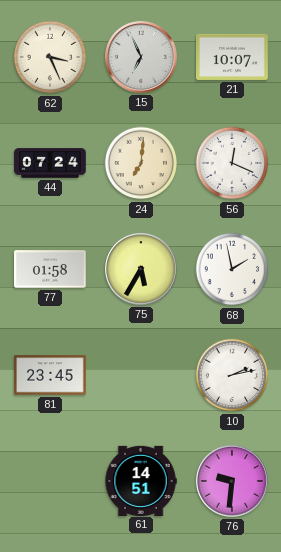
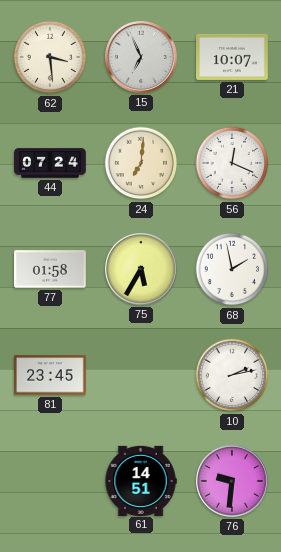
62: 3:26 -> 3:29 (50, 57)
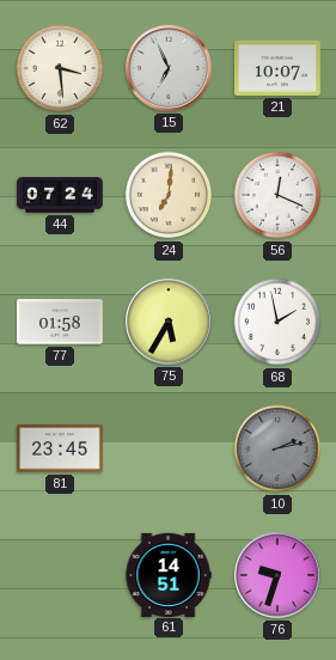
10 dial: white -> grey (277, 448)
76: 9:31 -> 9:33 (279, 576)
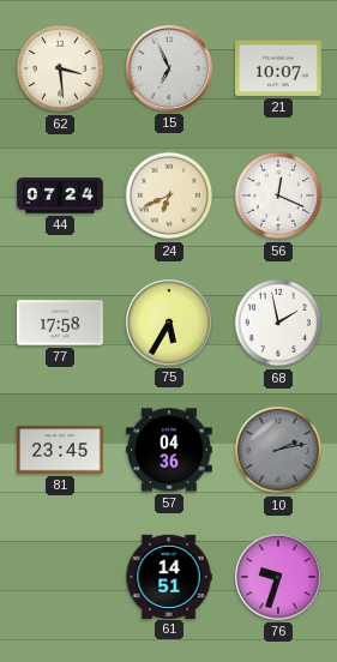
24: 7:01 -> 6:41 (169, 195)
77: 01:58 -> 17:58 (60, 323)
57: none -> 04:36 (169, 450)
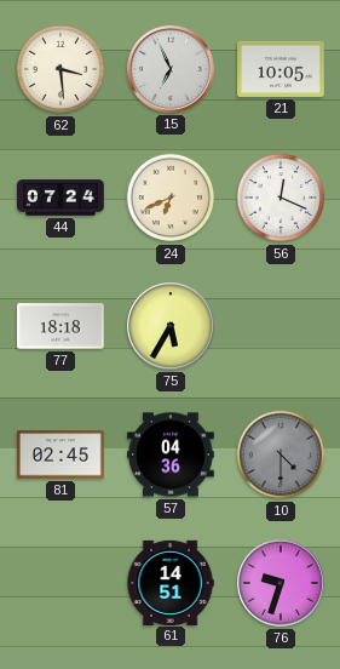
21: 10:07 -> 10:05 (281, 69)
77: 17:58 -> 18:18 (60, 326)
68: 1:58 -> none (278, 323)
81: 23:45 -> 02:45 (60, 454)
10: 2:13 -> 4:30 (281, 454)
